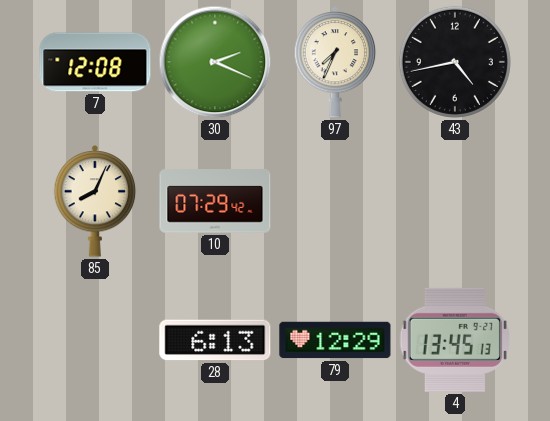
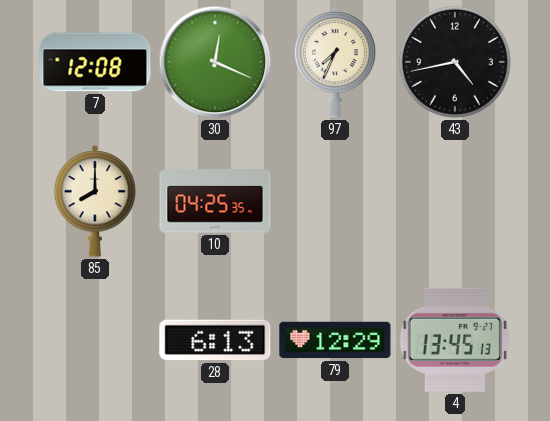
30: 2:19 -> 12:19 (215, 62)
85: 8:04 -> 8:00 (95, 202)
10: 07:29 -> 04:25 (215, 201)
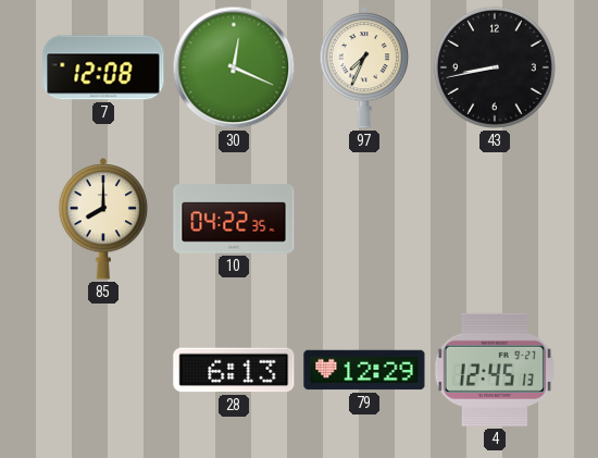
43: 4:43 -> 8:43 (495, 67)
10: 04:25 -> 04:22 (234, 219)
4: 13:45 -> 12:45 (495, 370)
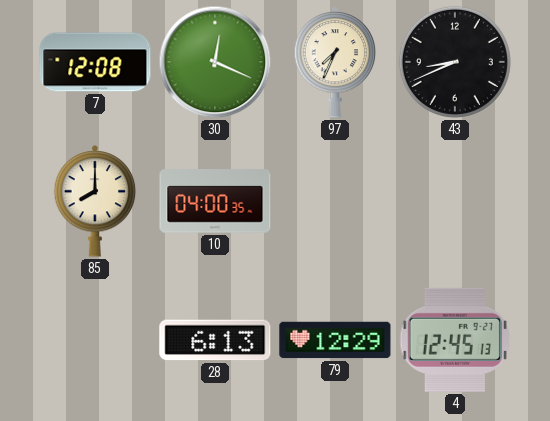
43: 8:43 -> 8:41 (455, 62)
10: 04:22 -> 04:00 (215, 201)
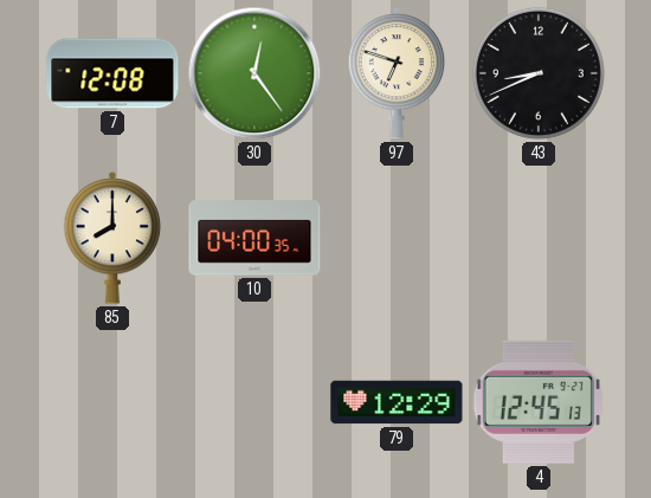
30: 12:19 -> 12:24 (254, 73)
97: 7:34 -> 6:48 (397, 75)
28: 6:13 -> none (215, 340)
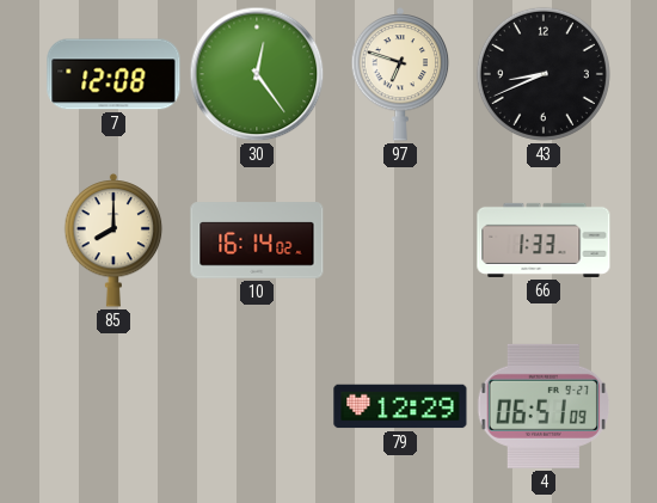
10: 04:00 -> 16:14 (257, 240)
66: none -> 1:33 (544, 240)
4: 12:45 -> 06:51 (544, 406)
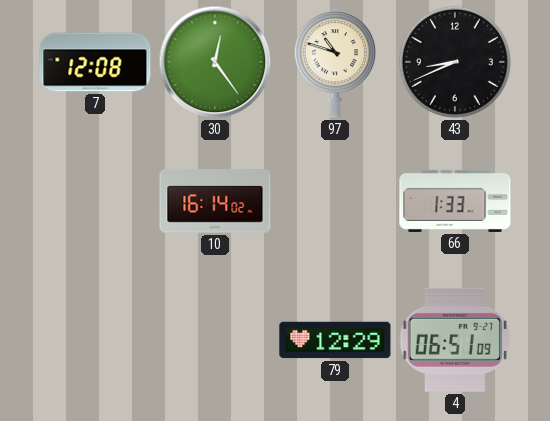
97: 6:48 -> 10:48 (335, 63)
85: 8:00 -> none (113, 241)
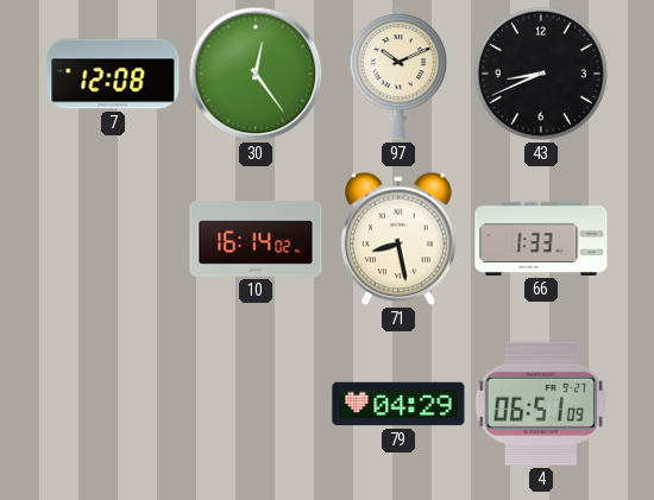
97: 10:48 -> 10:11 (398, 75)
71: none -> 8:28 (400, 239)
79: 12:29 -> 04:29 (398, 404)
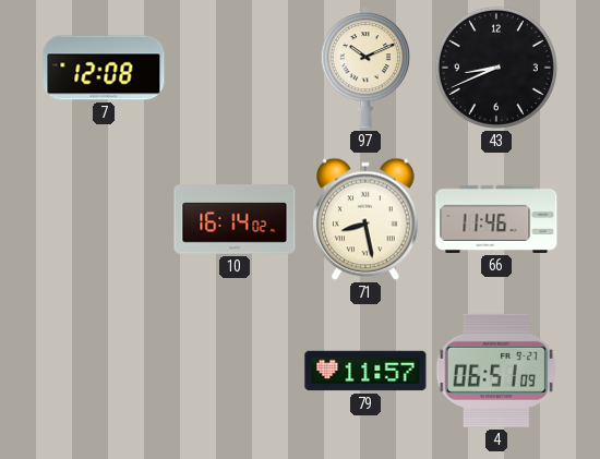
30: 12:24 -> none (256, 74)
66: 1:33 -> 11:46 (496, 219)
79: 04:29 -> 11:57 (365, 371)
